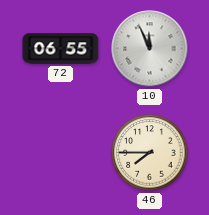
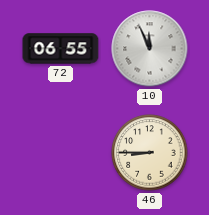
46: 7:45 -> 8:45 (150, 153)
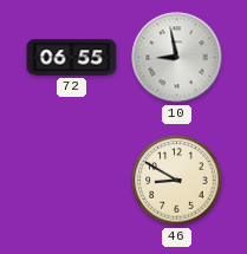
10: 11:56 -> 8:58 (177, 58)
46: 8:45 -> 8:50 (177, 181)
